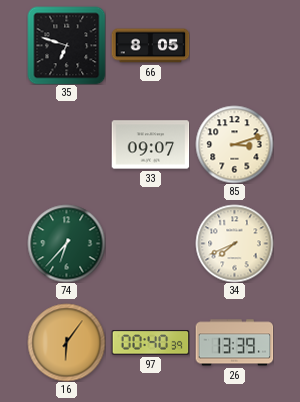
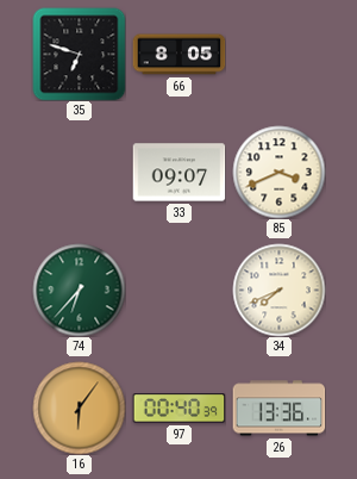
85: 3:12 -> 3:41 (278, 172)
26: 13:39 -> 13:36 (278, 409)
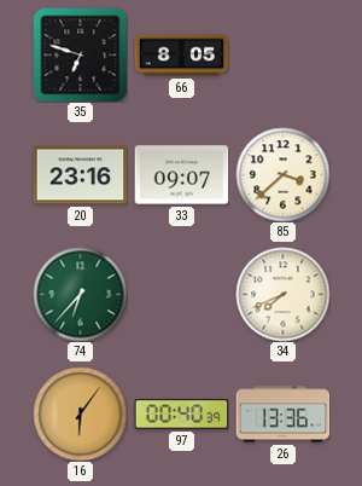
20: none -> 23:16 (80, 175)
85: 3:41 -> 3:38 (282, 174)
